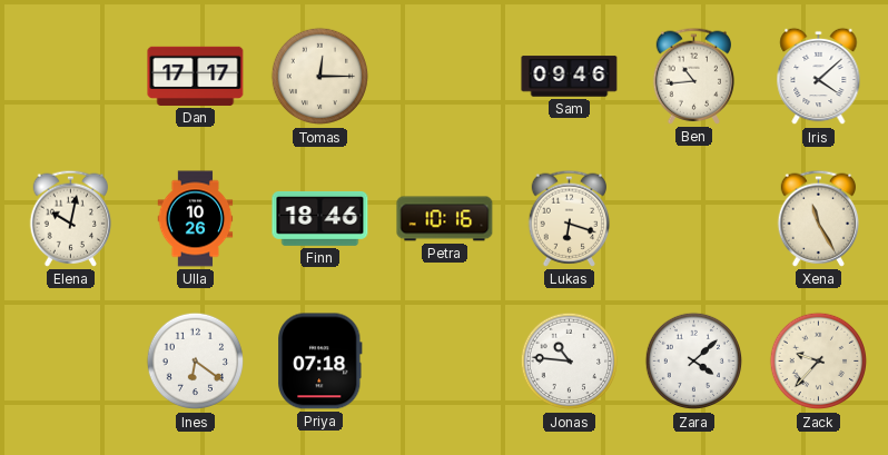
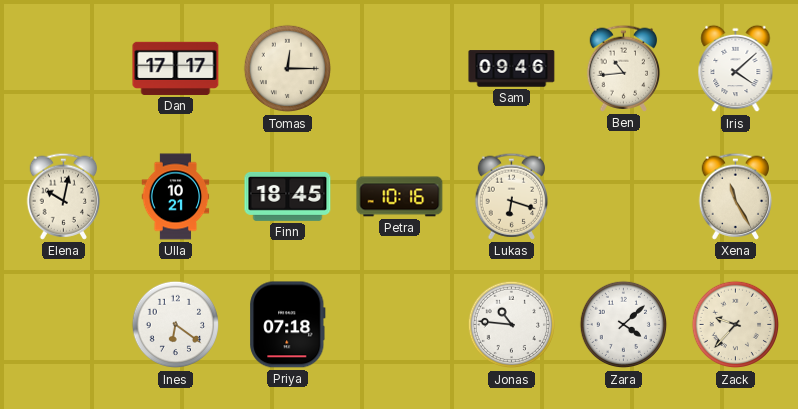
Ulla: 10:26 -> 10:21 (176, 197)
Finn: 18:46 -> 18:45 (288, 196)
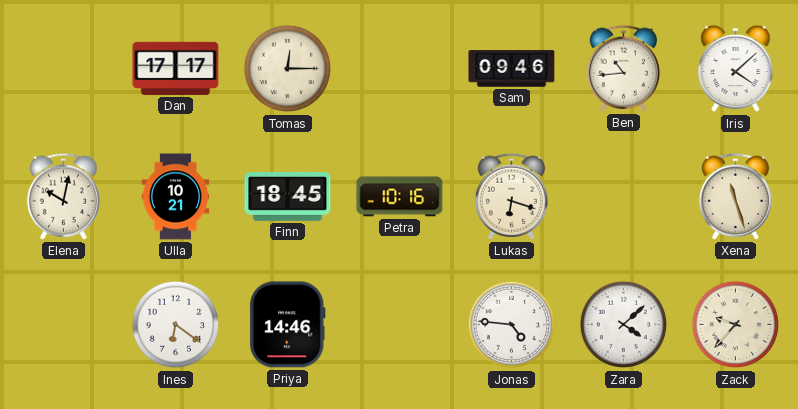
Xena: 11:25 -> 11:27 (736, 196)
Priya: 07:18 -> 14:46 (288, 325)
Jonas: 10:46 -> 4:46 (512, 325)
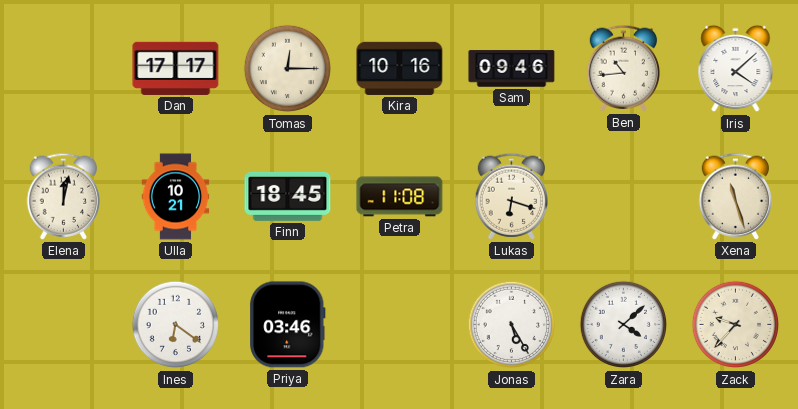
Kira: none -> 10:16 (400, 68)
Elena: 10:02 -> 12:02 (64, 196)
Petra: 10:16 -> 11:08 (400, 197)
Priya: 14:46 -> 03:46 (288, 325)
Jonas: 4:46 -> 5:25 (512, 325)
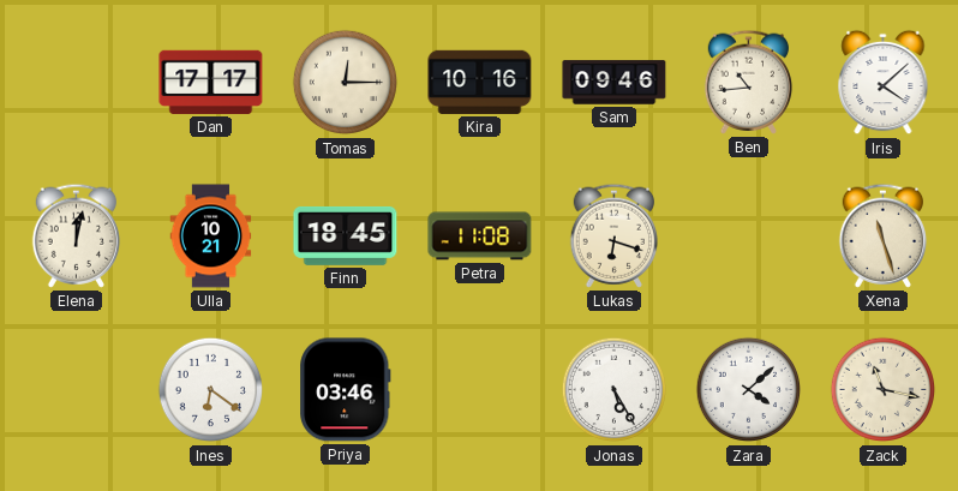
Zack: 9:37 -> 11:17 (884, 390)
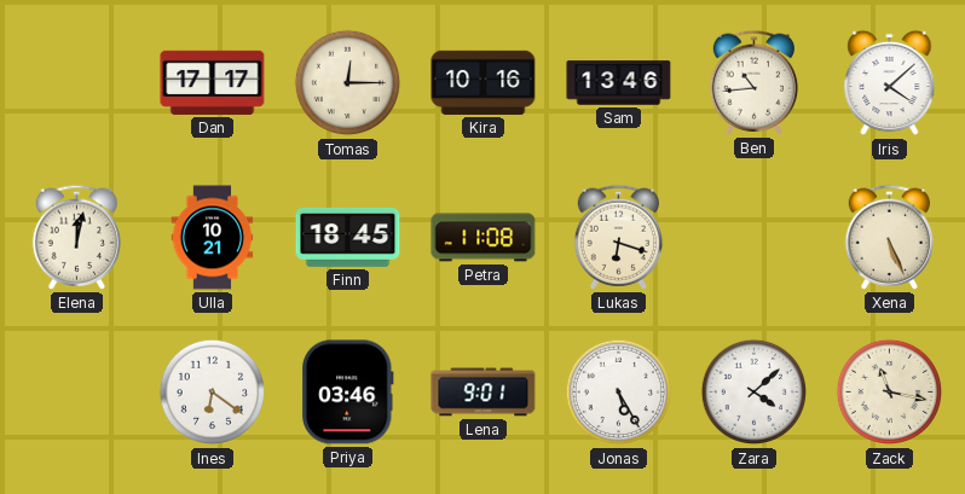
Sam: 09:46 -> 13:46 (619, 83)
Xena: 11:27 -> 5:26 (890, 237)
Lena: none -> 9:01 (484, 393)
